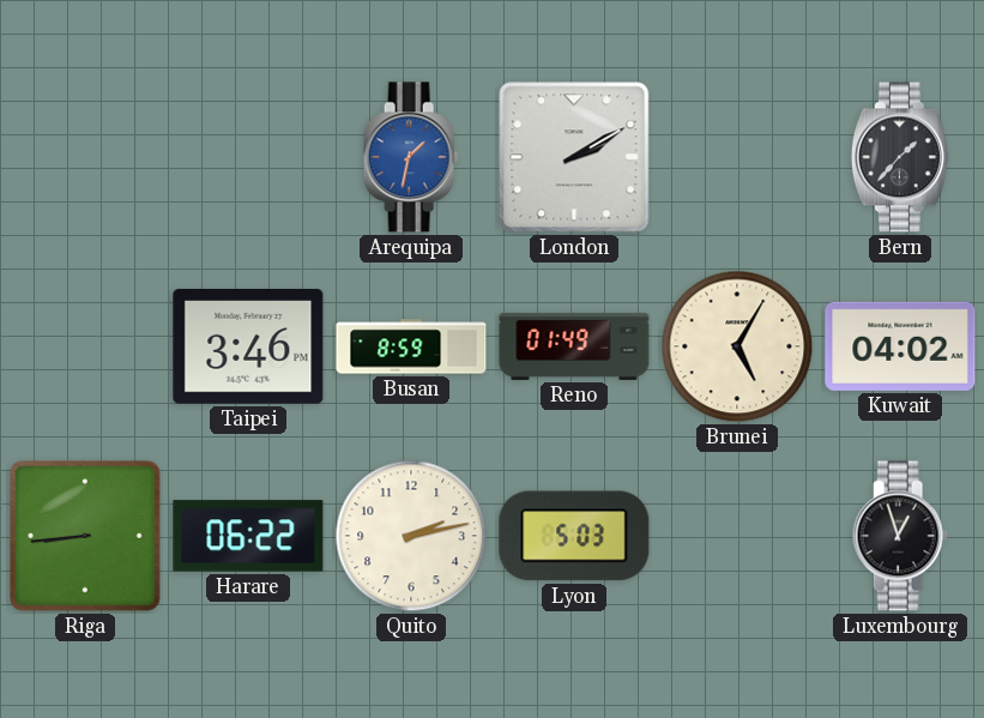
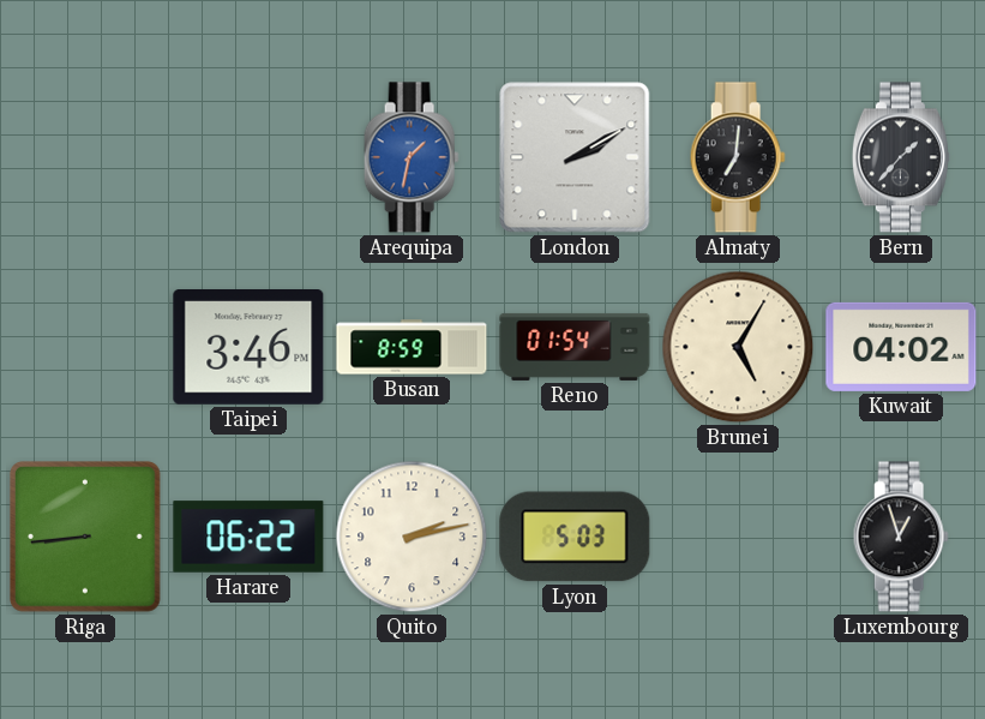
Almaty: none -> 7:01 (738, 157)
Reno: 01:49 -> 01:54 (575, 347)
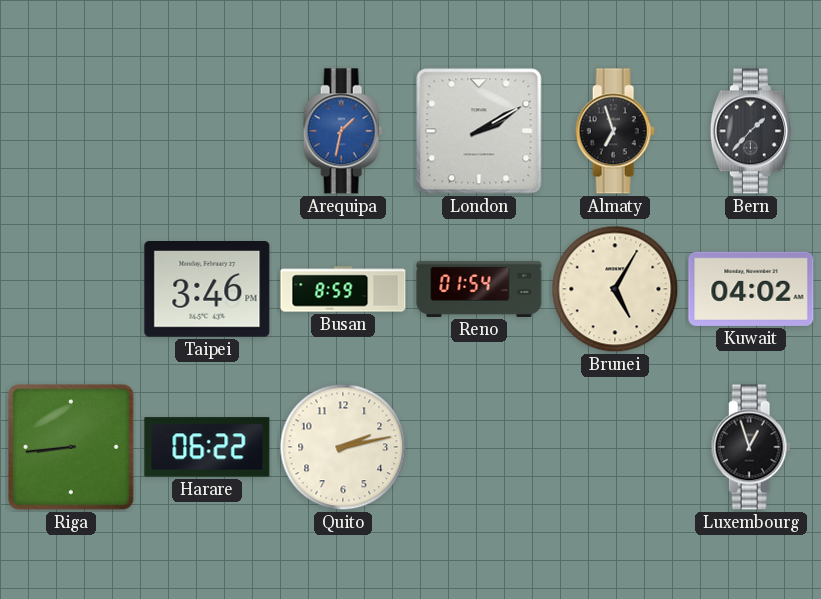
Almaty: 7:01 -> 6:57 (615, 131)
Lyon: 5:03 -> none (575, 537)
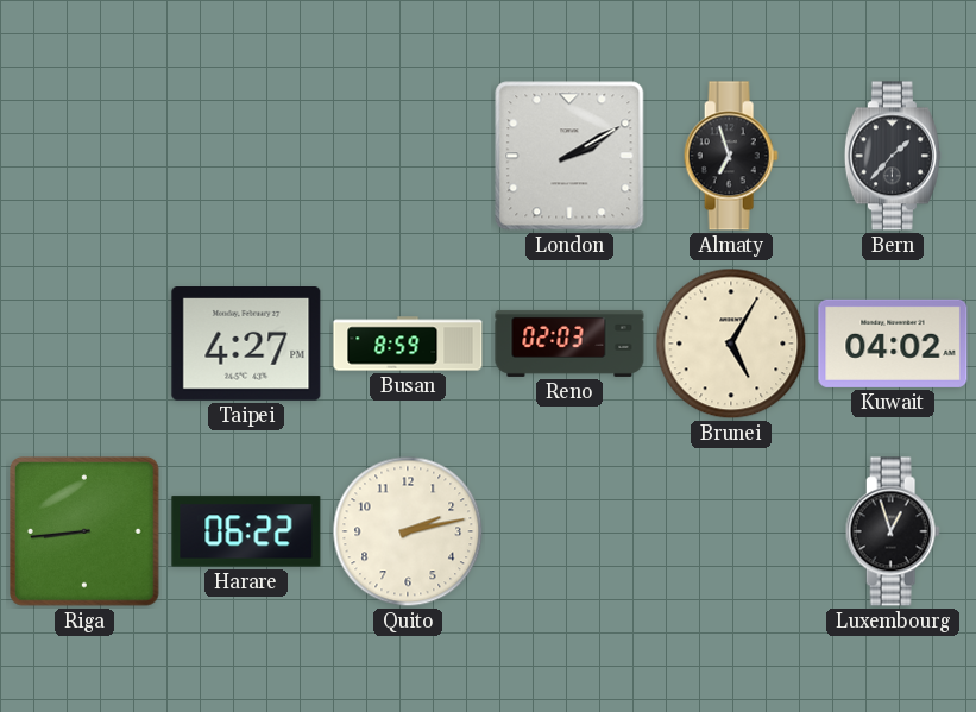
Arequipa: 1:32 -> none (343, 131)
Taipei: 3:46 -> 4:27 (246, 345)
Reno: 01:54 -> 02:03 (569, 344)
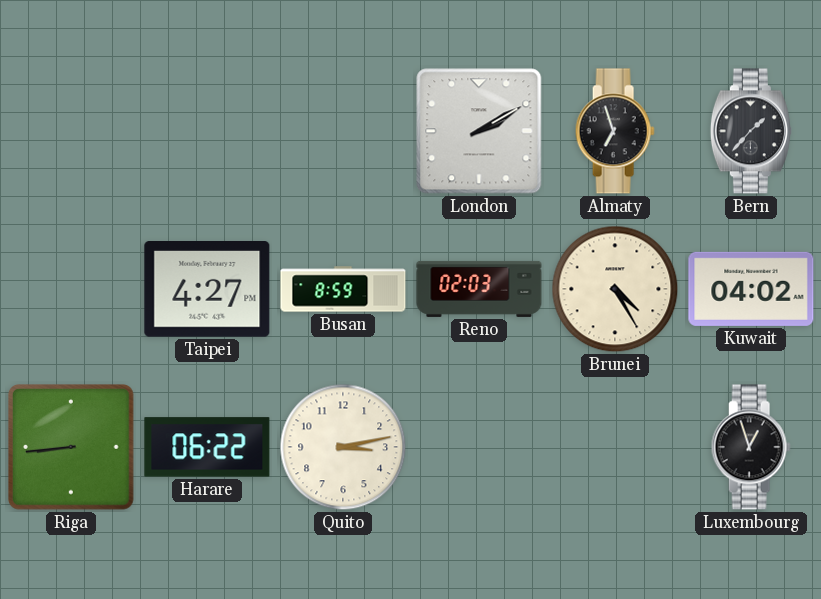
Brunei: 5:05 -> 4:25 (615, 289)
Quito: 2:13 -> 3:13 (343, 447)
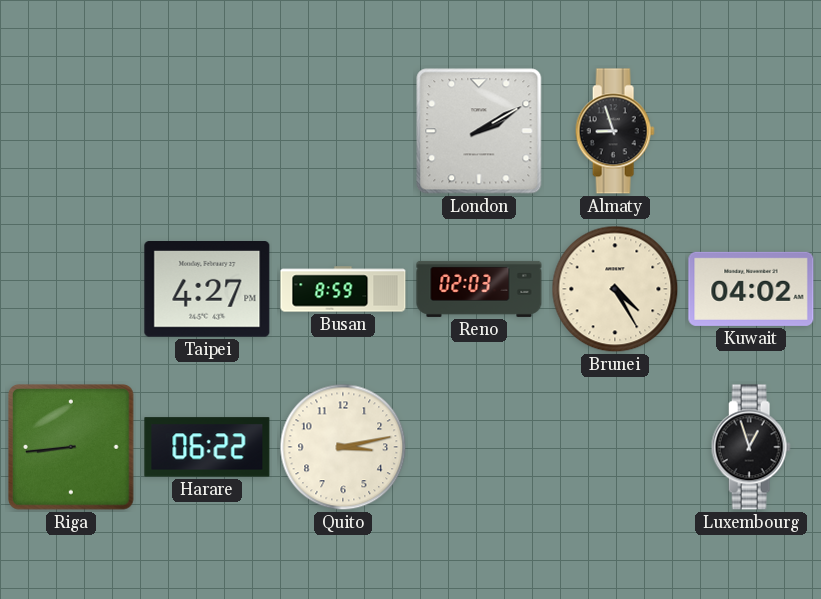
Almaty: 6:57 -> 8:57 (615, 131)
Bern: 1:37 -> none (751, 131)
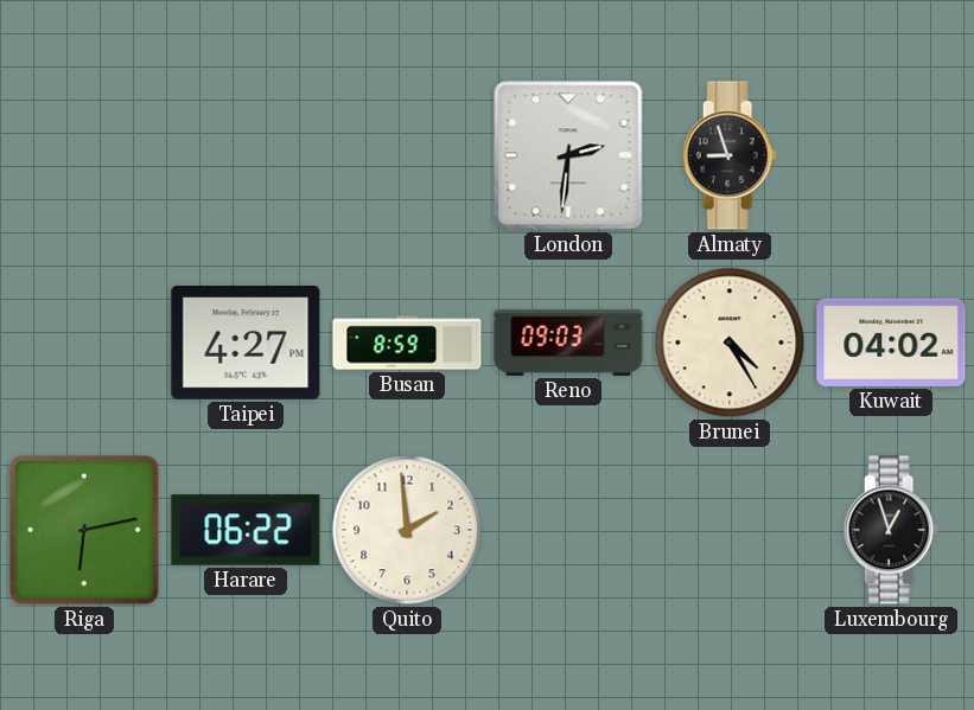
London: 2:10 -> 2:31 (568, 155)
Reno: 02:03 -> 09:03 (568, 343)
Riga: 8:44 -> 6:13 (85, 531)
Quito: 3:13 -> 1:59 (407, 530)
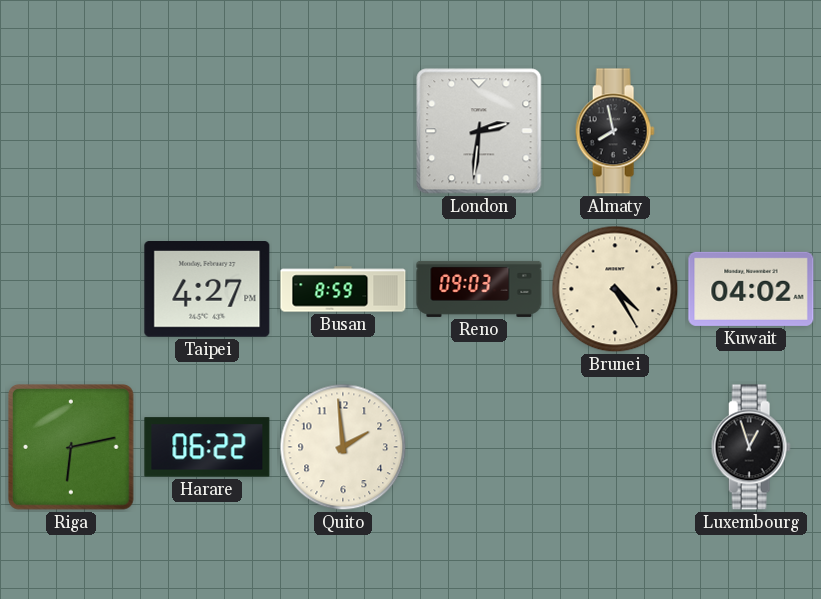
Almaty: 8:57 -> 7:58 (615, 131)
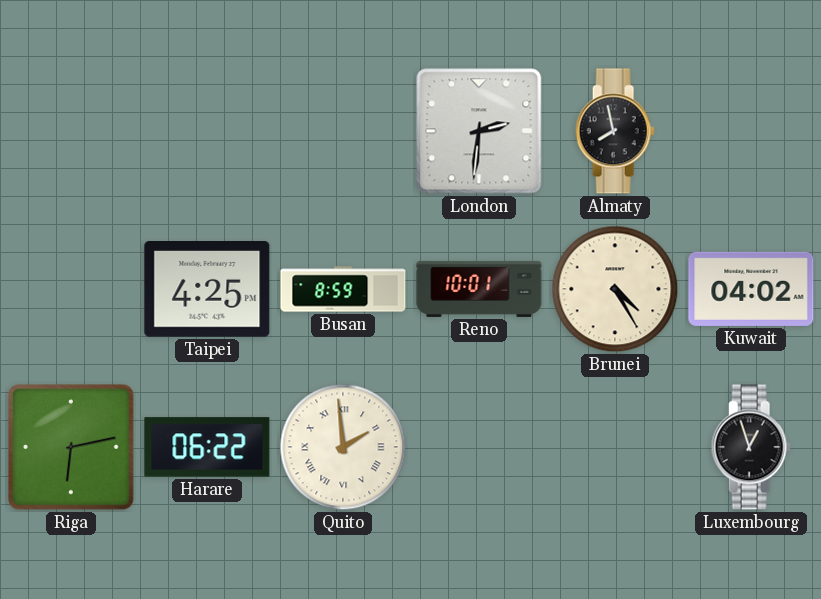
Taipei: 4:27 -> 4:25 (207, 290)
Reno: 09:03 -> 10:01 (479, 289)
Quito numerals: Arabic -> Roman (343, 447)
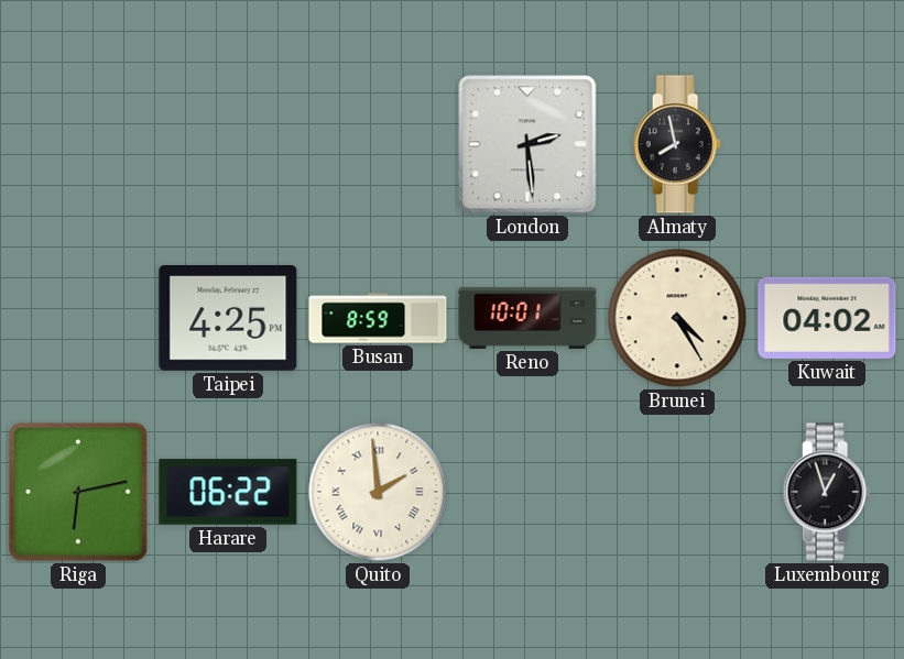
London: 2:31 -> 2:29 (527, 144)
